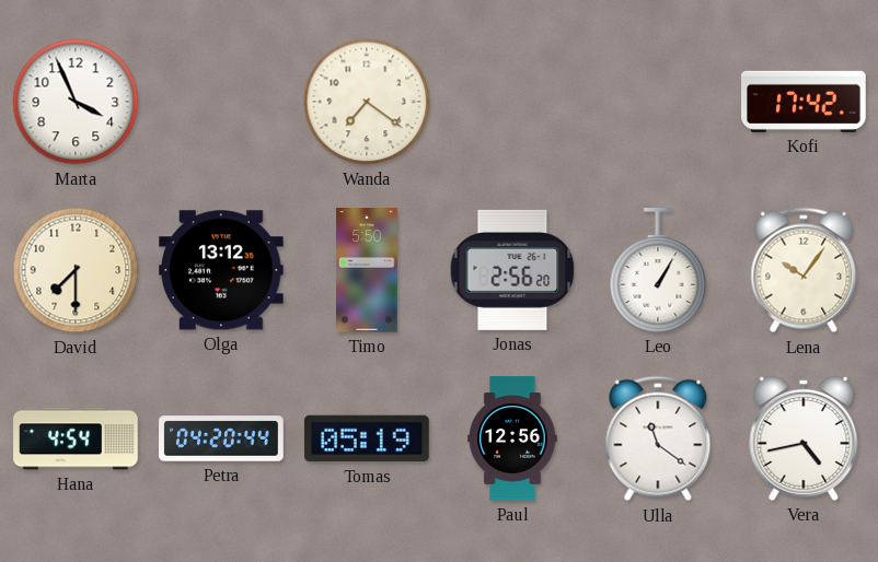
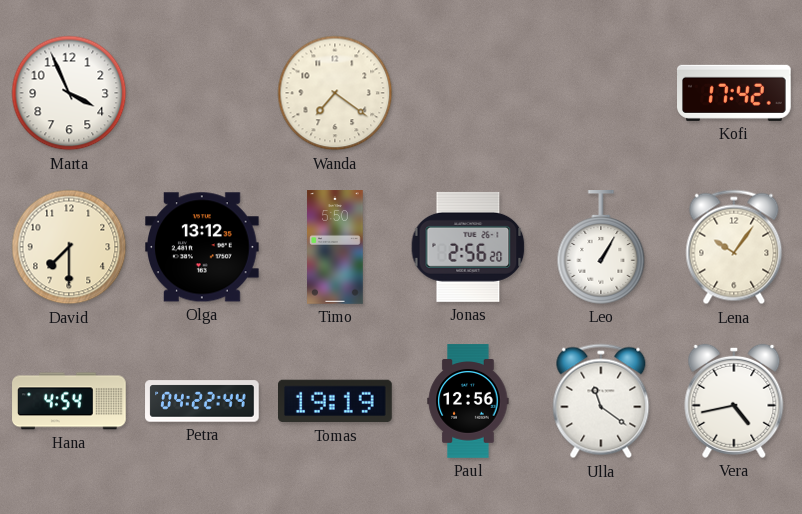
Petra: 04:20 -> 04:22 (202, 401)
Tomas: 05:19 -> 19:19 (336, 401)
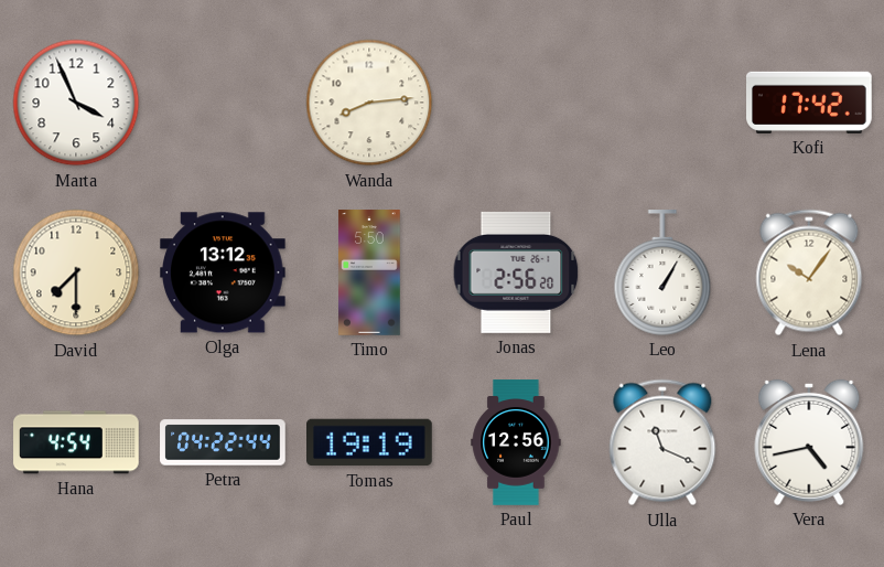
Wanda: 7:21 -> 8:14 (369, 103)
Ulla: 11:21 -> 11:19 (662, 442)
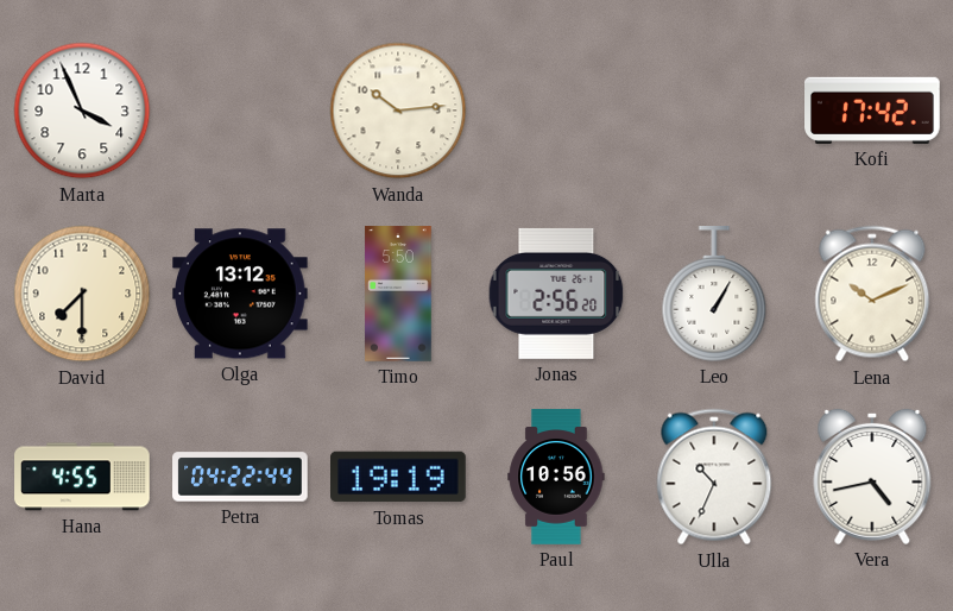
Wanda: 8:14 -> 10:14 (398, 111)
Lena: 10:06 -> 10:11 (872, 294)
Hana: 4:54 -> 4:55 (82, 477)
Paul: 12:56 -> 10:56 (556, 477)
Ulla: 11:19 -> 10:34 (714, 477)
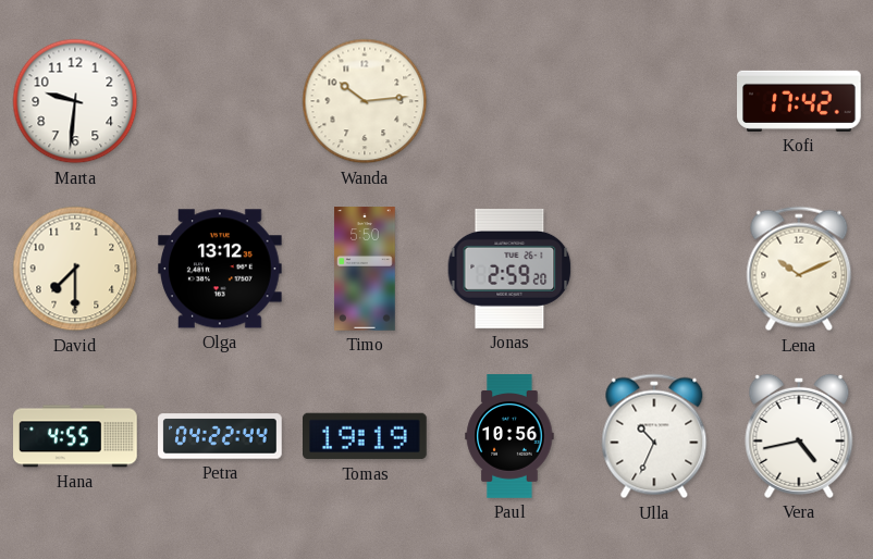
Marta: 3:56 -> 9:31 (75, 101)
Jonas: 2:56 -> 2:59 (509, 269)
Leo: 1:05 -> none (714, 294)
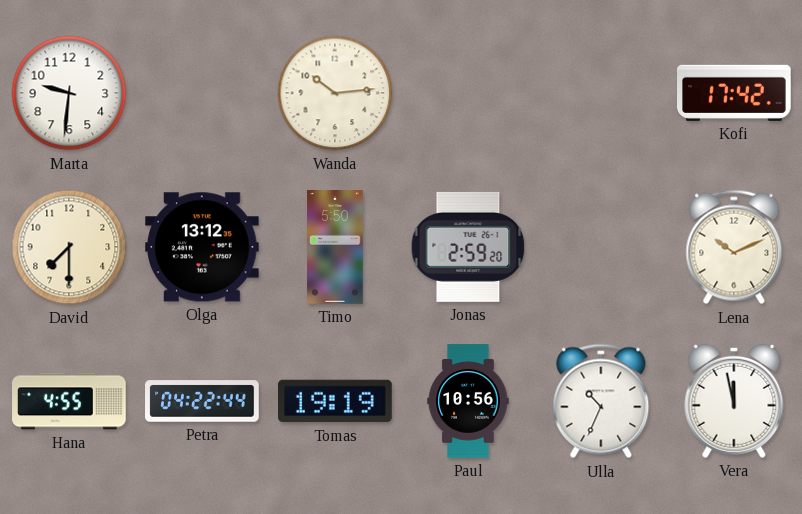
Vera: 4:43 -> 11:58 (734, 401)
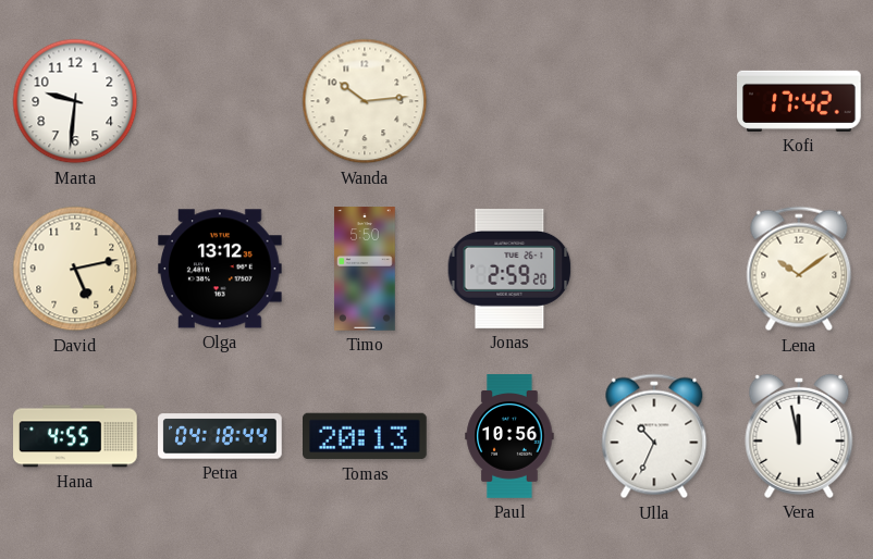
David: 7:30 -> 5:13 (75, 269)
Lena: 10:11 -> 10:09 (799, 269)
Petra: 04:22 -> 04:18 (220, 436)
Tomas: 19:19 -> 20:13 (366, 436)
